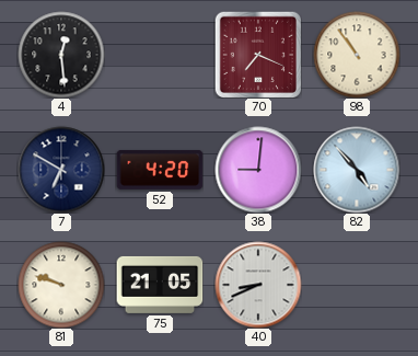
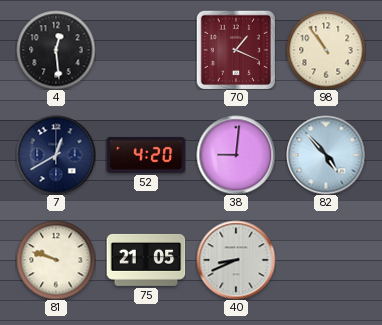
70: 7:19 -> 1:19 (236, 50)
7: 6:50 -> 12:40 (56, 155)
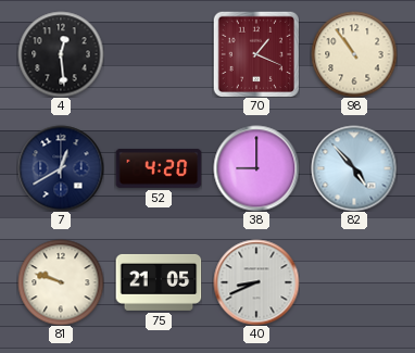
38: 9:01 -> 9:00 (256, 168)
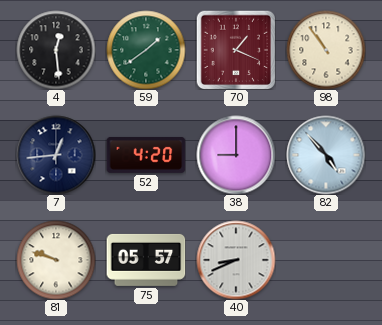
59: none -> 1:39 (146, 50)
7: 12:40 -> 12:44 (56, 155)
75: 21:05 -> 05:57 (146, 260)
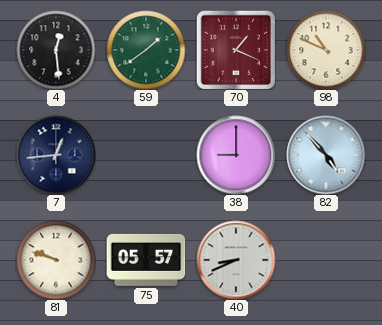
98: 10:54 -> 10:49 (326, 50)
52: 4:20 -> none (146, 155)
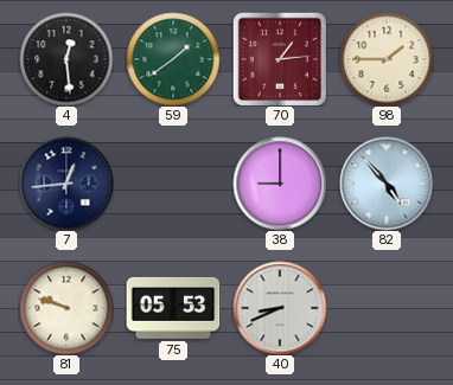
70: 1:19 -> 1:14 (280, 59)
98: 10:49 -> 1:45 (387, 59)
75: 05:57 -> 05:53 (173, 308)
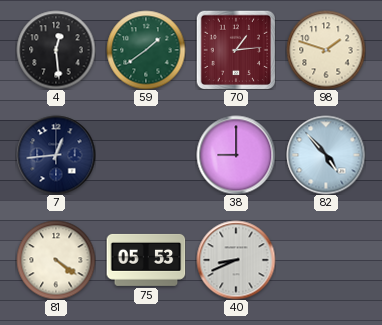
98: 1:45 -> 1:48 (326, 50)
81: 9:48 -> 4:21 (56, 260)
